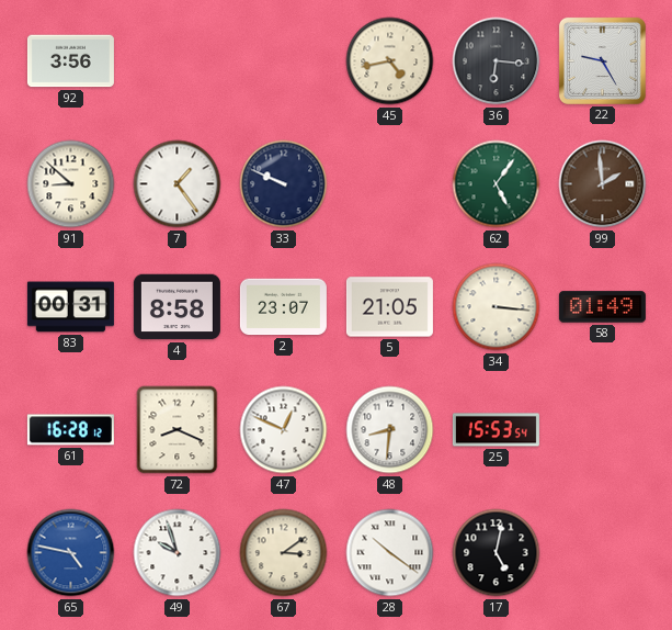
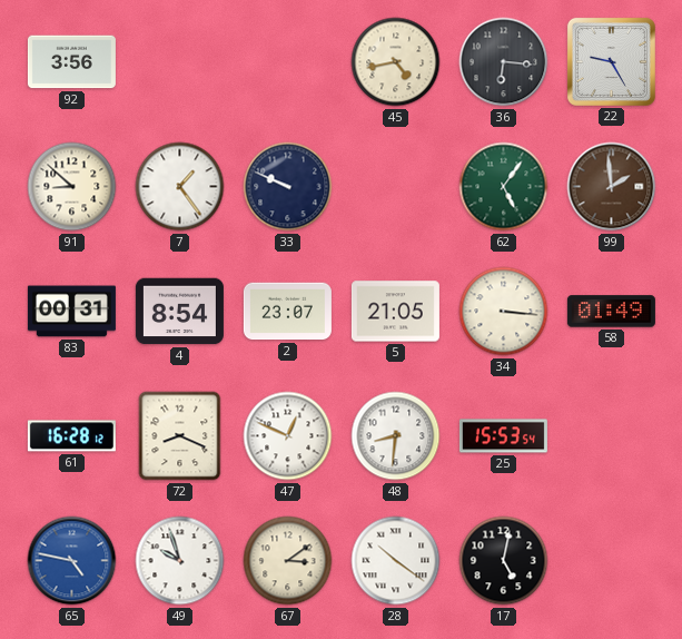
4: 8:58 -> 8:54 (179, 312)
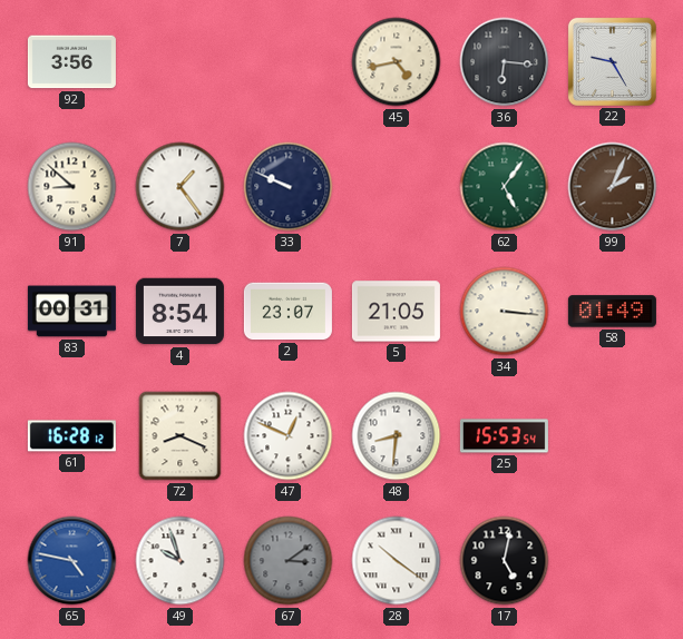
99: 1:59 -> 2:04 (613, 187)
67 dial: cream -> grey (289, 561)
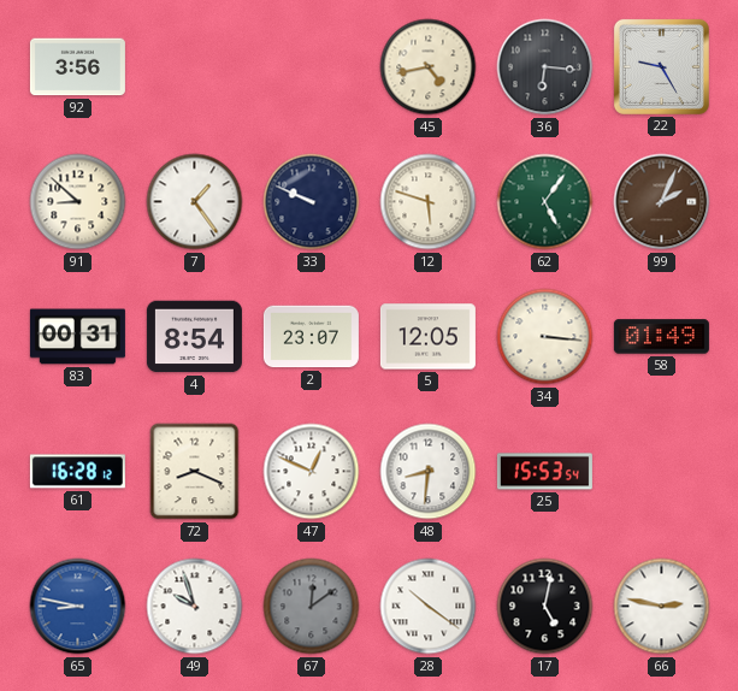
12: none -> 5:48 (429, 202)
5: 21:05 -> 12:05 (427, 337)
65: 4:47 -> 8:47 (78, 607)
67: 3:09 -> 12:09 (312, 607)
66: none -> 2:47 (662, 607)
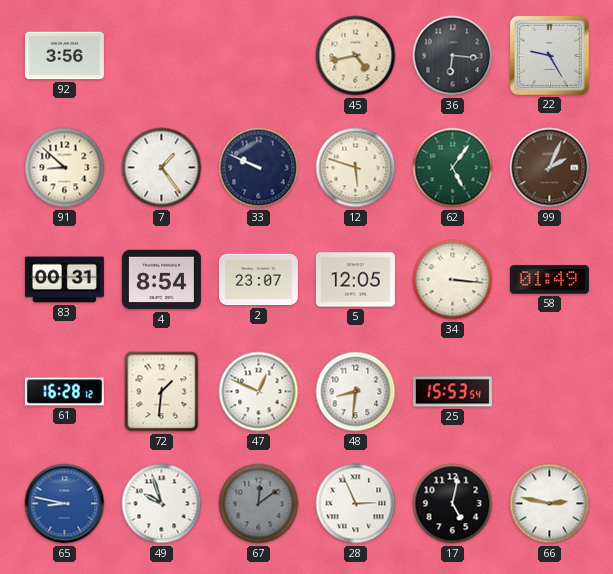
72: 8:19 -> 1:31 (162, 392)
28: 10:21 -> 2:56 (356, 504)
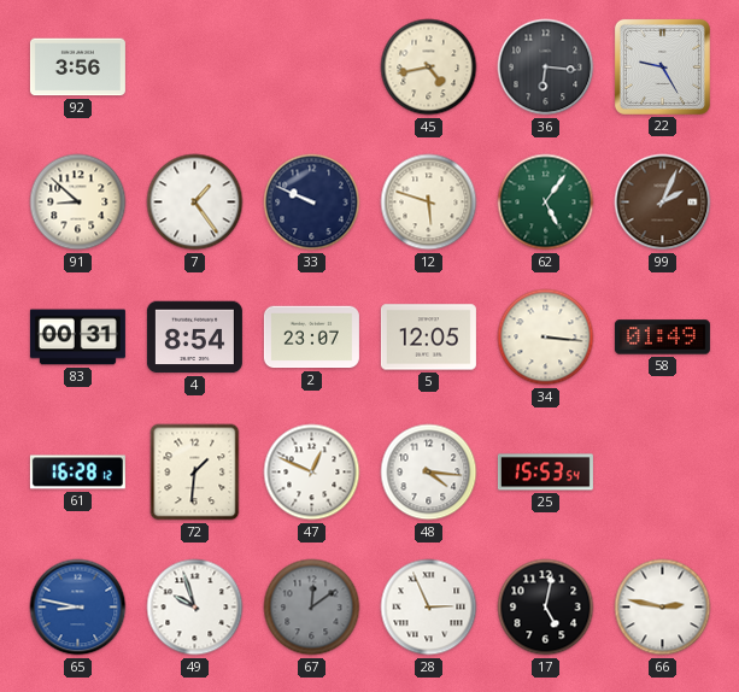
48: 8:31 -> 4:16 (429, 473)
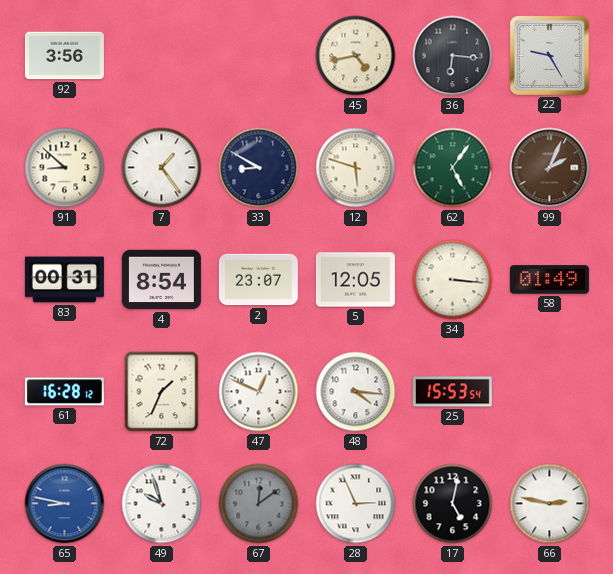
33: 9:49 -> 8:50 (259, 168)
72: 1:31 -> 1:34 (162, 392)
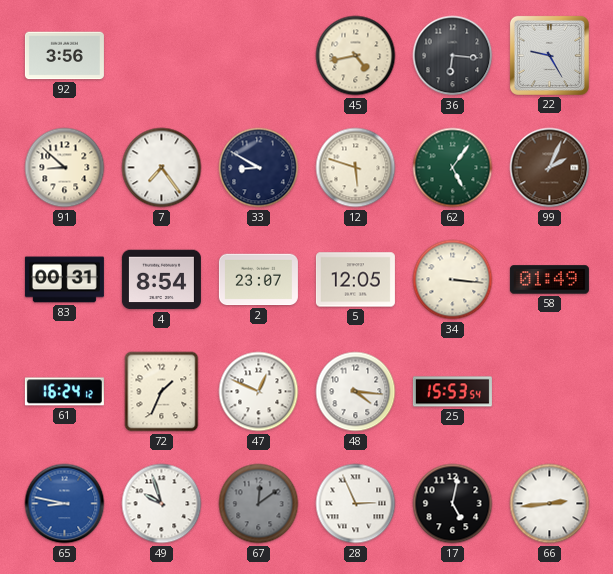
7: 1:24 -> 7:24 (162, 168)
61: 16:28 -> 16:24 (64, 392)
66: 2:47 -> 2:44 (550, 504)
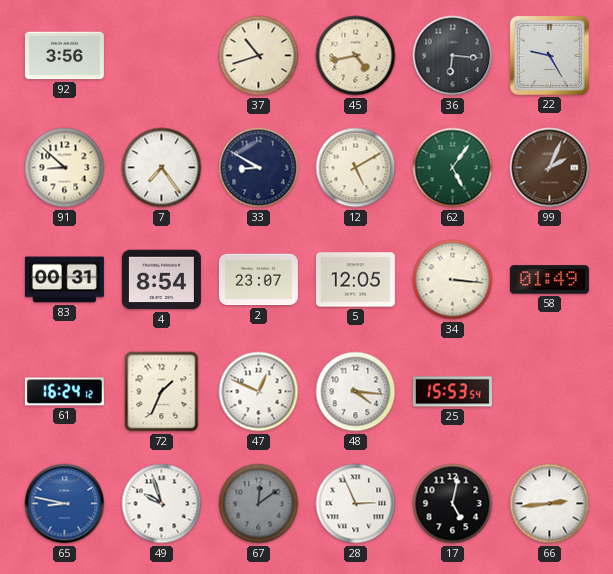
37: none -> 10:42 (259, 56)
12: 5:48 -> 5:10 (356, 168)
